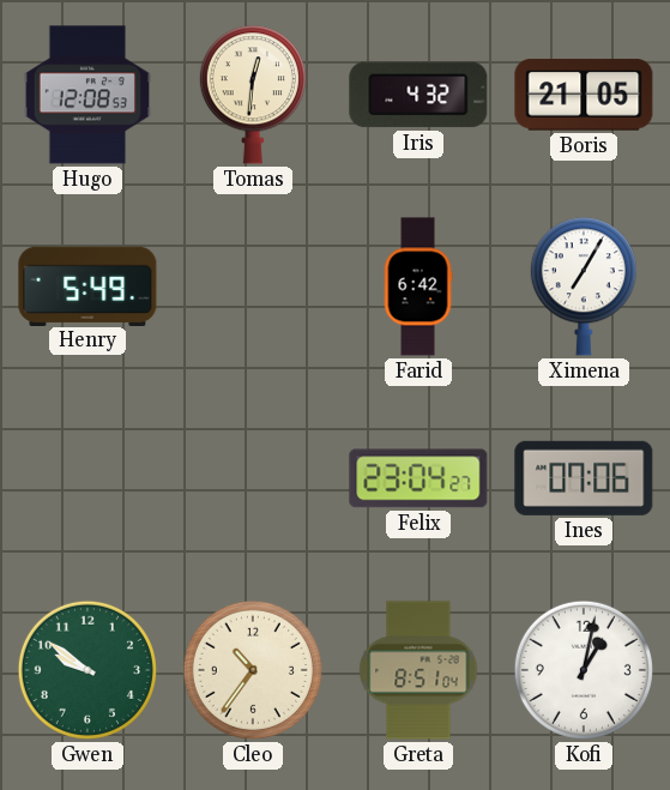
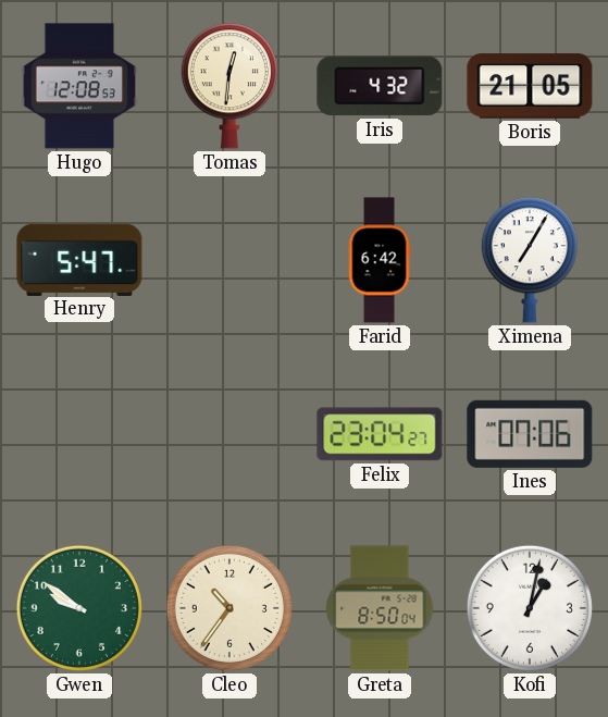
Henry: 5:49 -> 5:47 (79, 259)
Greta: 8:51 -> 8:50 (380, 608)
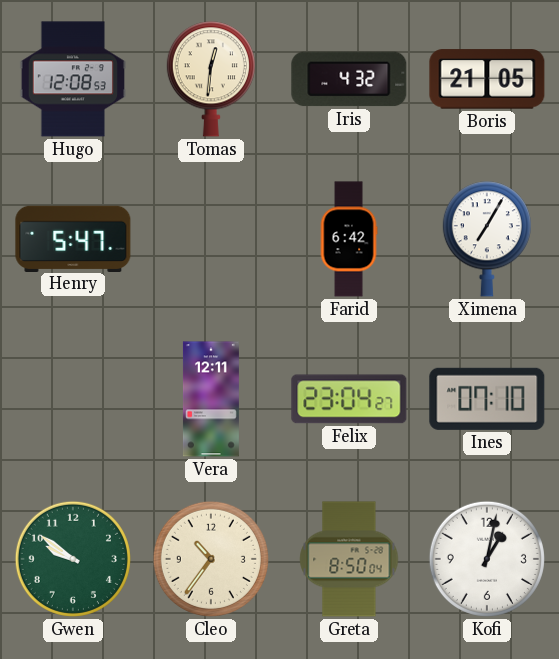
Vera: none -> 12:11 (211, 399)
Ines: 07:06 -> 07:10 (487, 399)
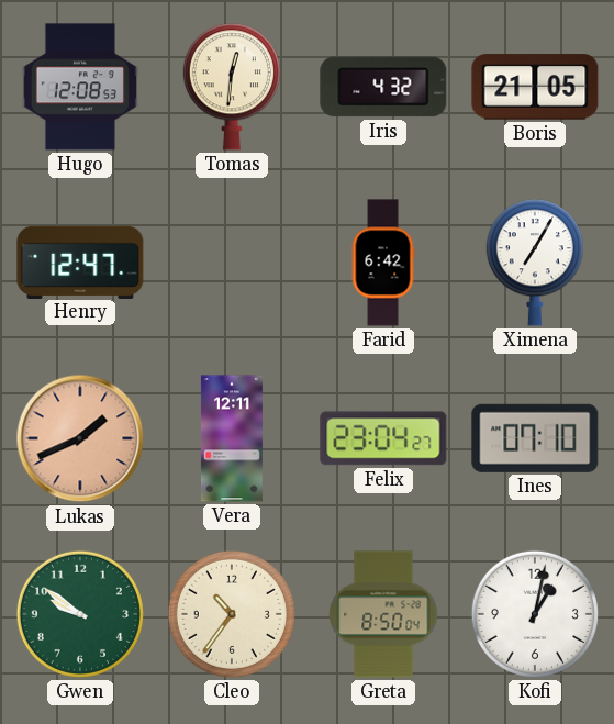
Henry: 5:47 -> 12:47 (80, 261)
Lukas: none -> 1:41 (80, 438)
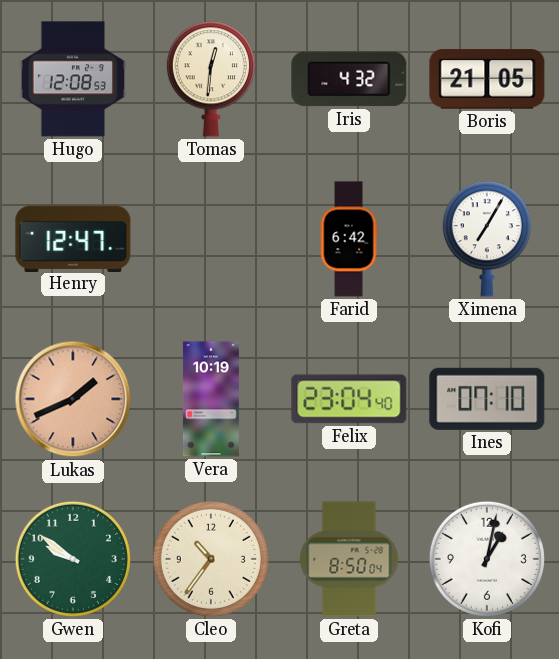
Vera: 12:11 -> 10:19 (211, 399)
Felix: 23:04:27 -> 23:04:40 (349, 399)
